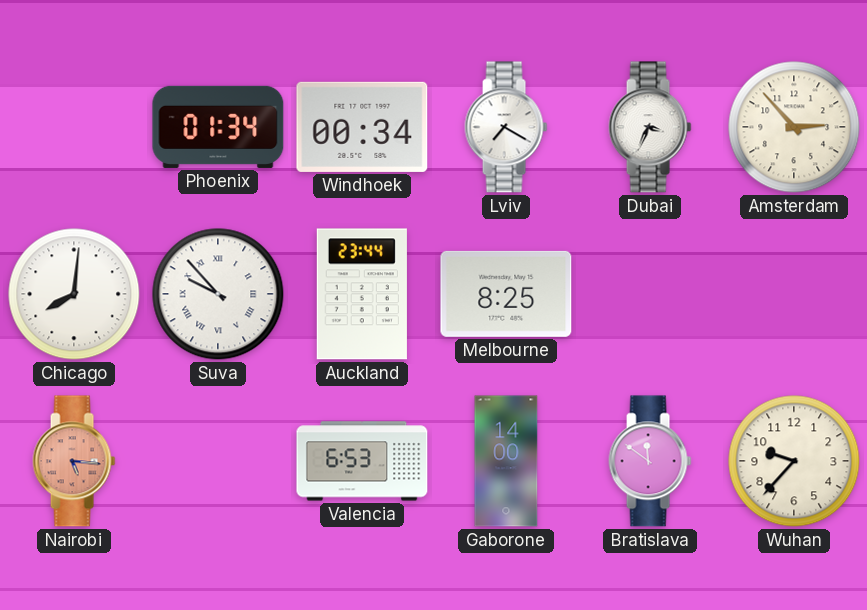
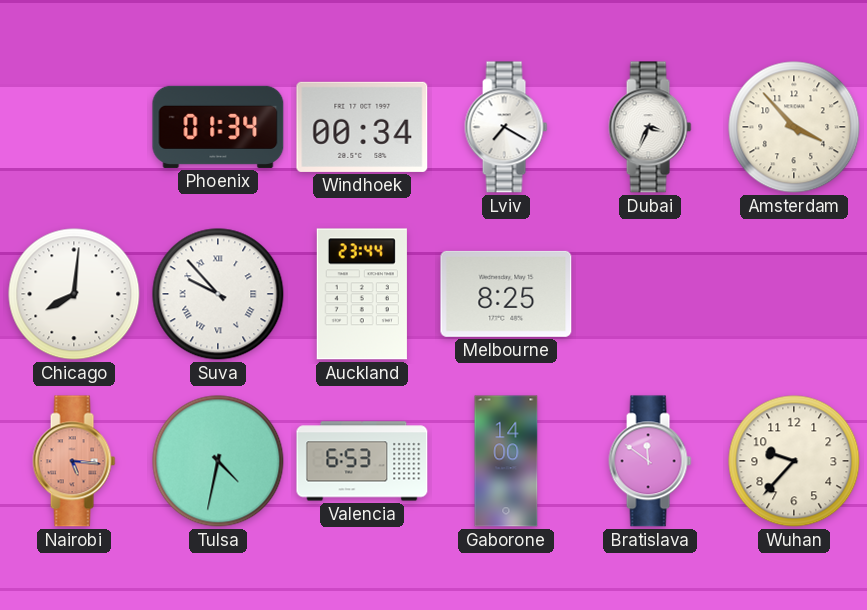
Amsterdam: 2:53 -> 3:53 (794, 127)
Tulsa: none -> 4:32 (218, 461)
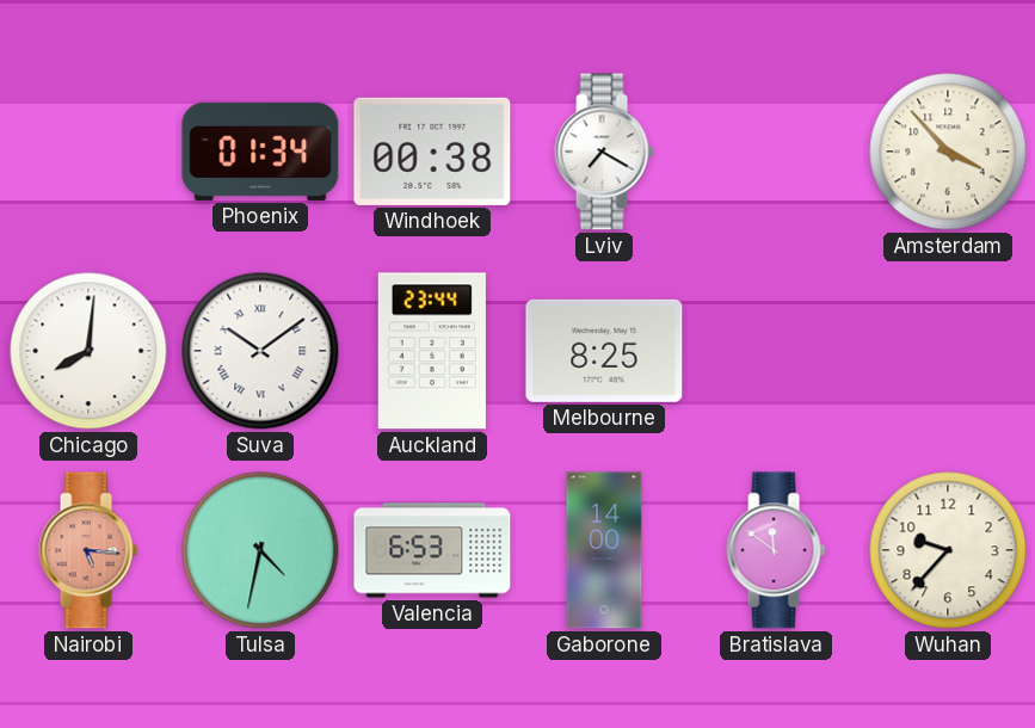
Windhoek: 00:34 -> 00:38 (432, 152)
Dubai: 3:34 -> none (650, 127)
Suva: 9:53 -> 10:09 (260, 351)
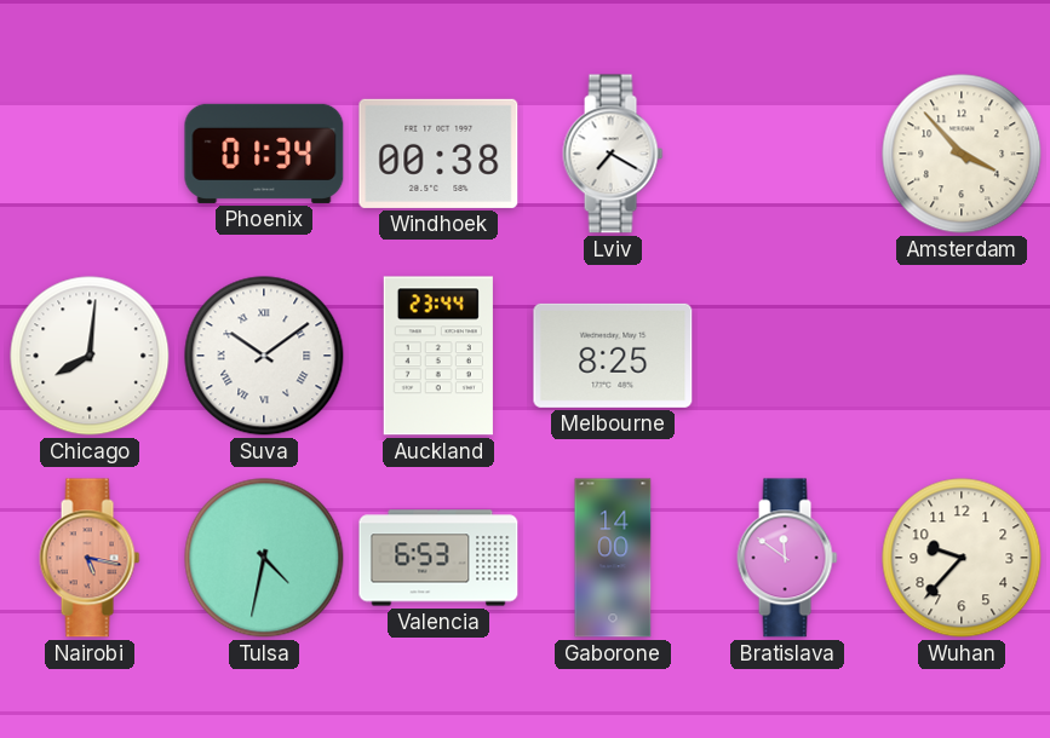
Nairobi: 5:16 -> 5:17 (90, 558)
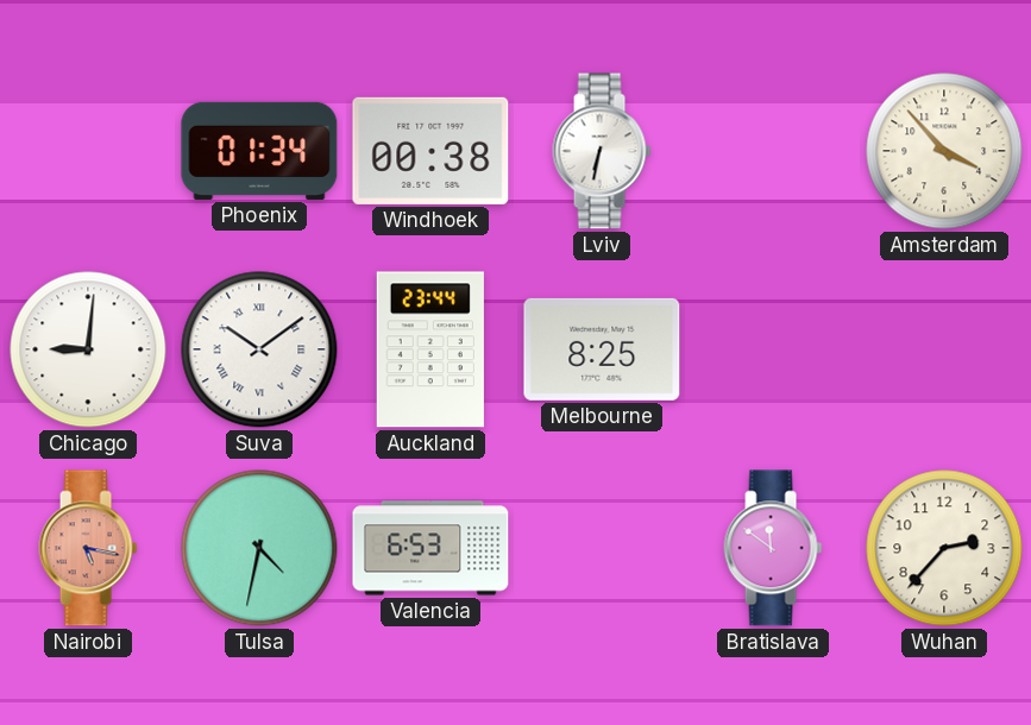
Lviv: 7:20 -> 6:32 (602, 151)
Chicago: 8:01 -> 9:01 (88, 349)
Gaborone: 14:00 -> none (613, 558)
Wuhan: 9:37 -> 2:37 (944, 548)
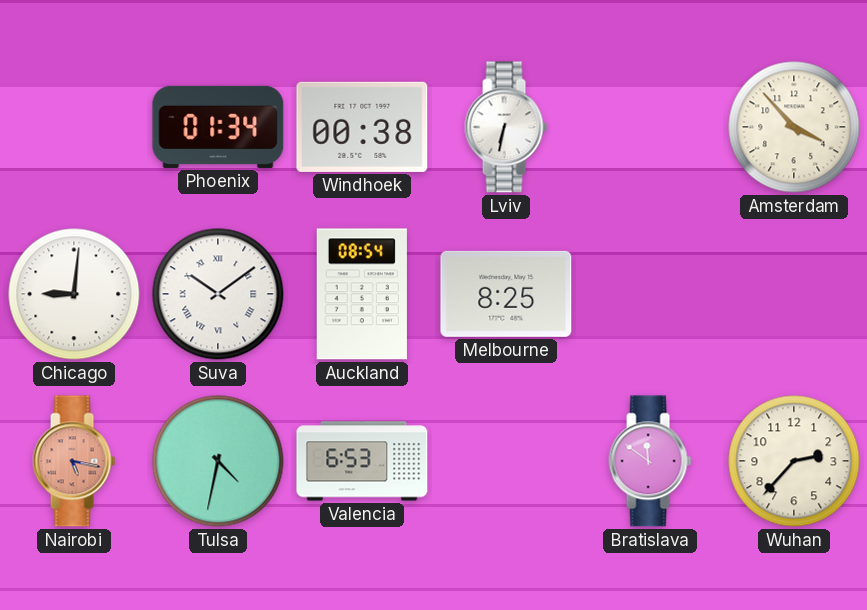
Auckland: 23:44 -> 08:54 (362, 294)
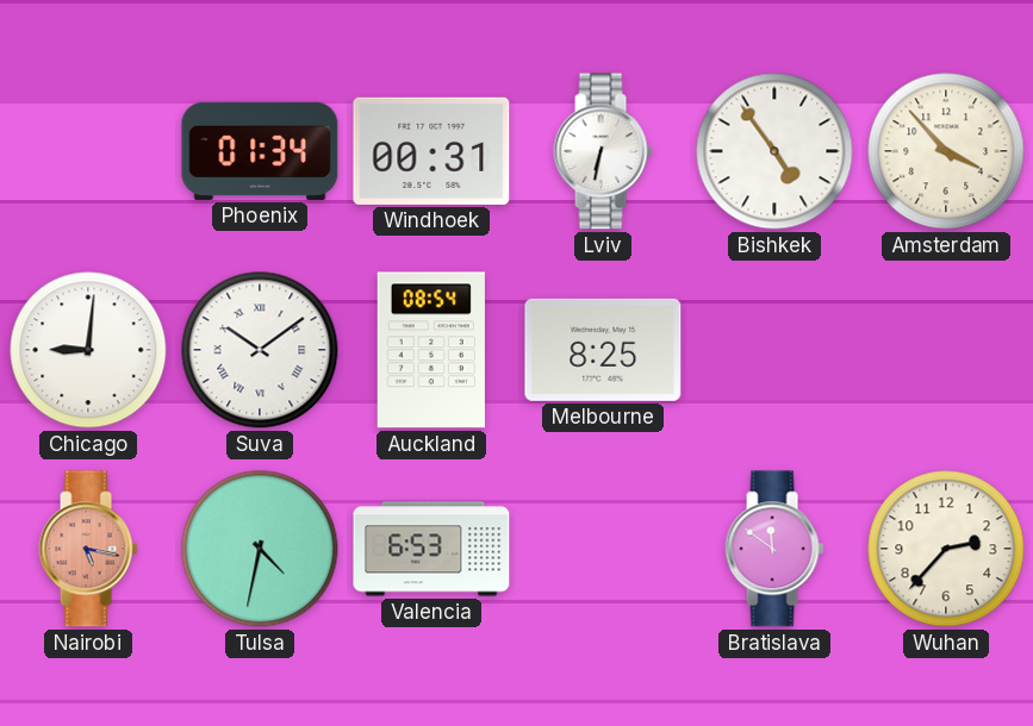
Windhoek: 00:38 -> 00:31 (431, 151)
Bishkek: none -> 4:54 (774, 151)
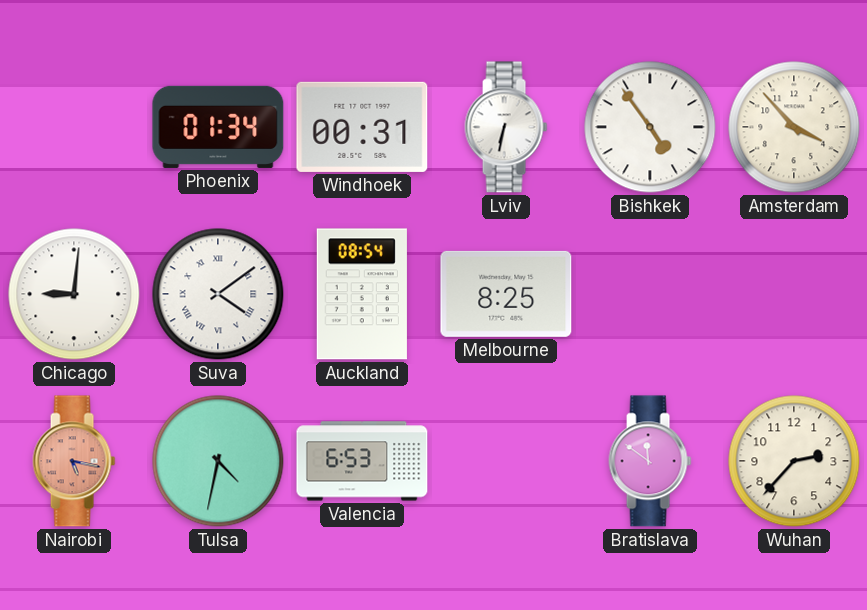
Suva: 10:09 -> 4:09 (218, 294)
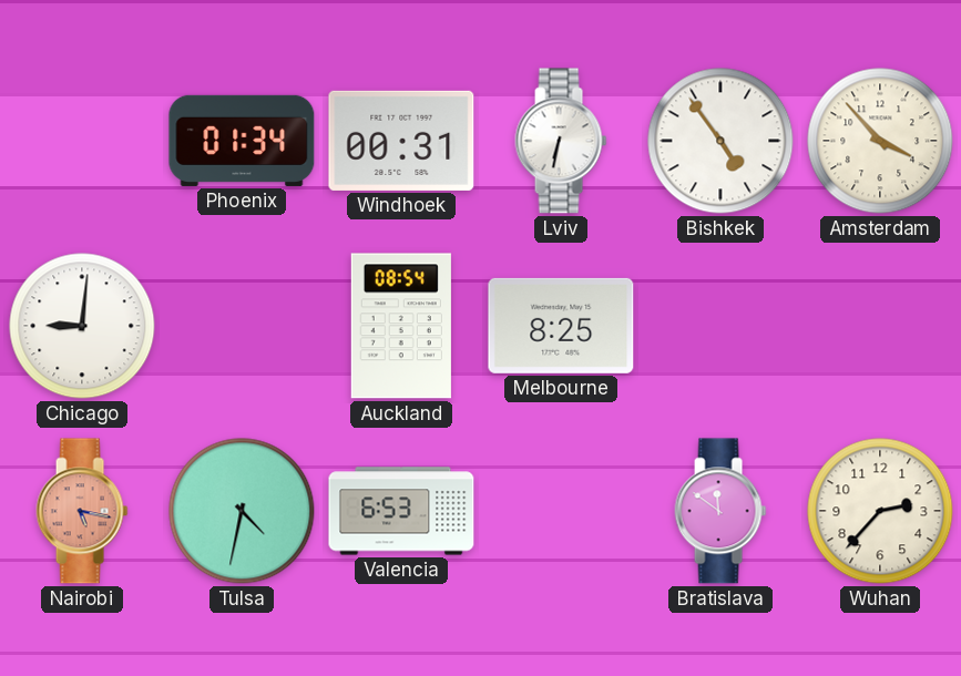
Suva: 4:09 -> none (218, 294)
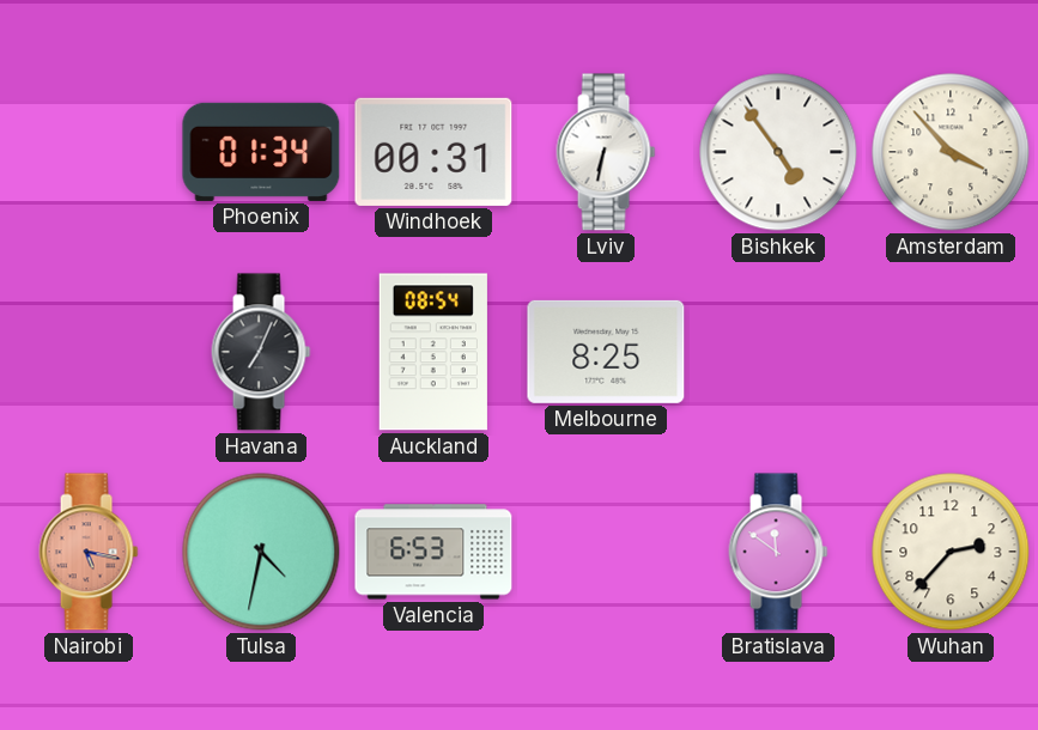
Chicago: 9:01 -> none (82, 326)
Havana: none -> 7:04 (261, 352)
